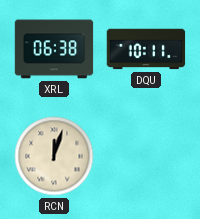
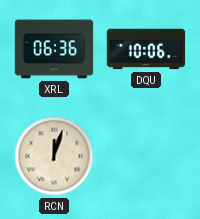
XRL: 06:38 -> 06:36 (54, 49)
DQU: 10:11 -> 10:06 (146, 49)
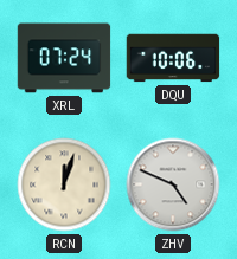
XRL: 06:36 -> 07:24 (64, 58)
ZHV: none -> 4:49 (173, 184)
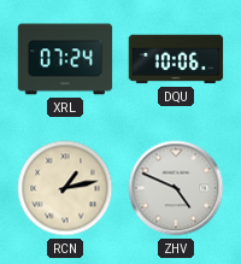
RCN: 12:03 -> 1:13 (65, 188)
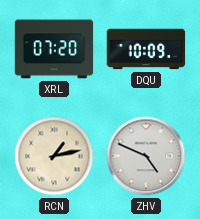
XRL: 07:24 -> 07:20 (54, 49)
DQU: 10:06 -> 10:09 (146, 49)
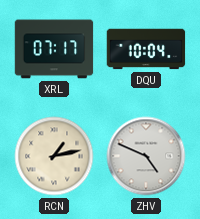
XRL: 07:20 -> 07:17 (54, 49)
DQU: 10:09 -> 10:04 (146, 49)
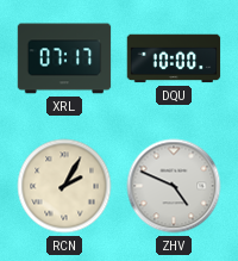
DQU: 10:04 -> 10:00 (174, 58)
RCN: 1:13 -> 2:05 (64, 186)
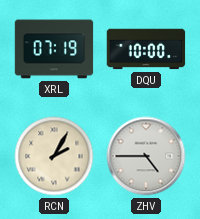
XRL: 07:17 -> 07:19 (54, 49)
ZHV: 4:49 -> 4:45 (146, 156)
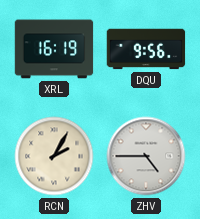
XRL: 07:19 -> 16:19 (54, 49)
DQU: 10:00 -> 9:56 (146, 49)
